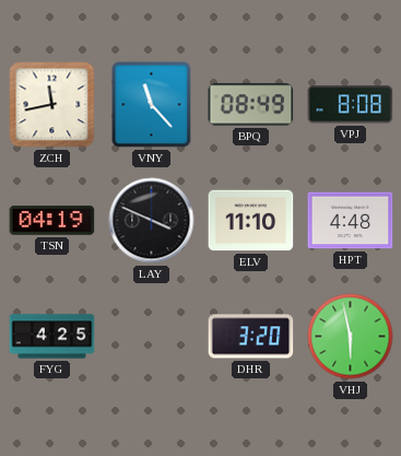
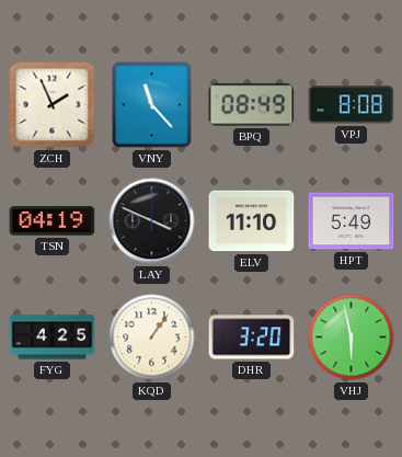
ZCH: 11:43 -> 1:56 (53, 105)
HPT: 4:48 -> 5:49 (352, 221)
KQD: none -> 1:06 (152, 338)
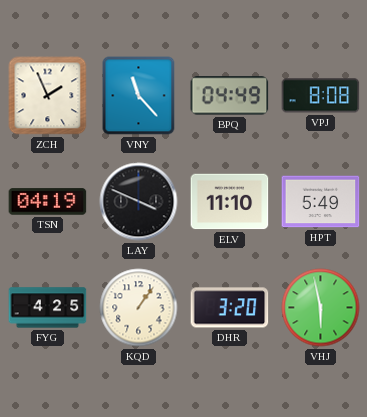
BPQ: 08:49 -> 04:49 (230, 96)
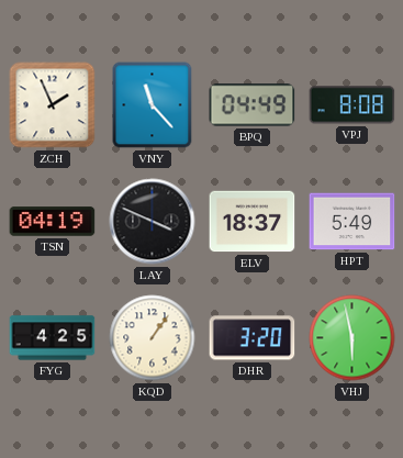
ELV: 11:10 -> 18:37 (253, 222)
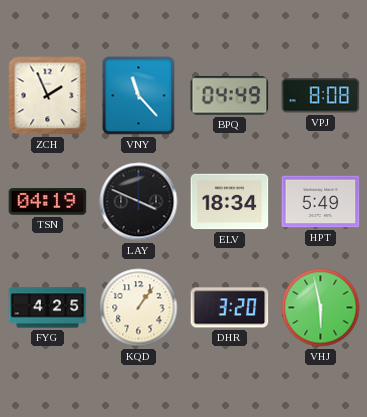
ELV: 18:37 -> 18:34 (230, 202)
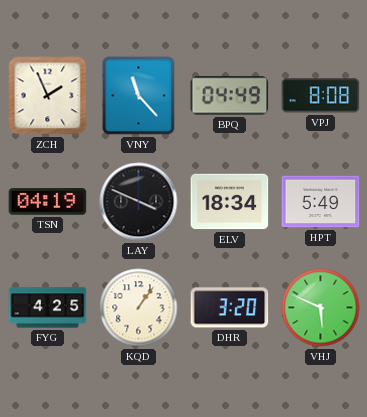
VHJ: 5:58 -> 5:49 (321, 308)
